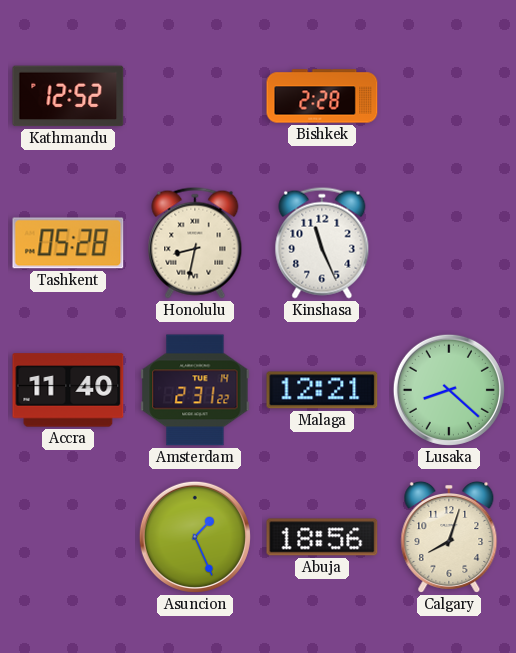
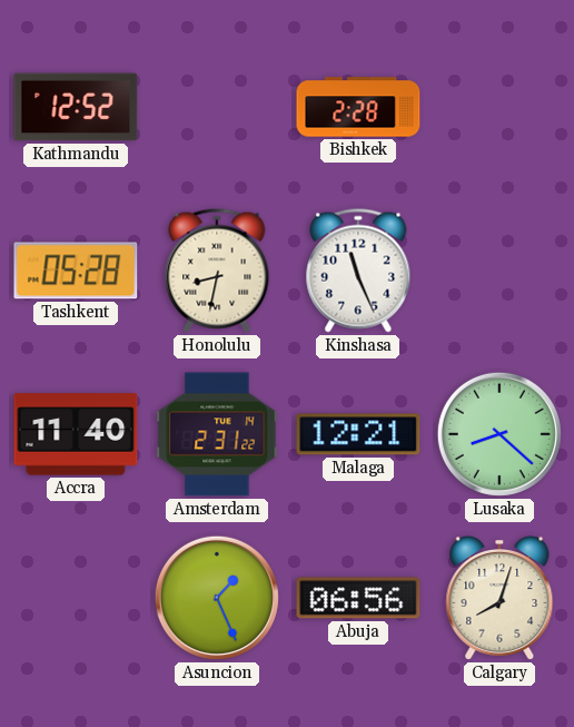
Abuja: 18:56 -> 06:56 (358, 598)
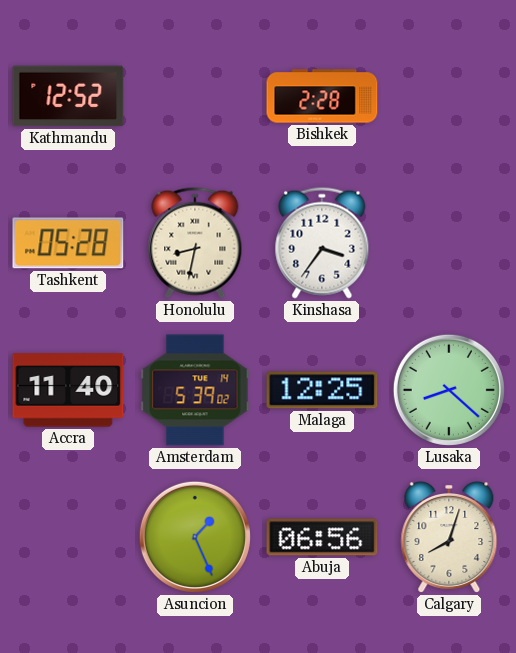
Kinshasa: 11:26 -> 3:36 (322, 243)
Amsterdam: 2:31 -> 5:39 (195, 390)
Malaga: 12:21 -> 12:25 (322, 390)
